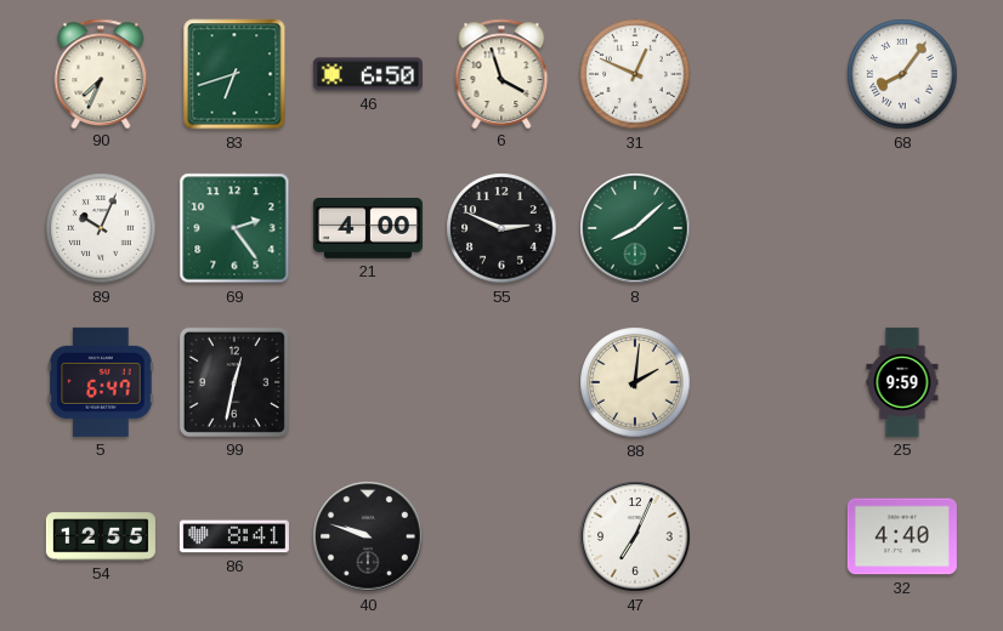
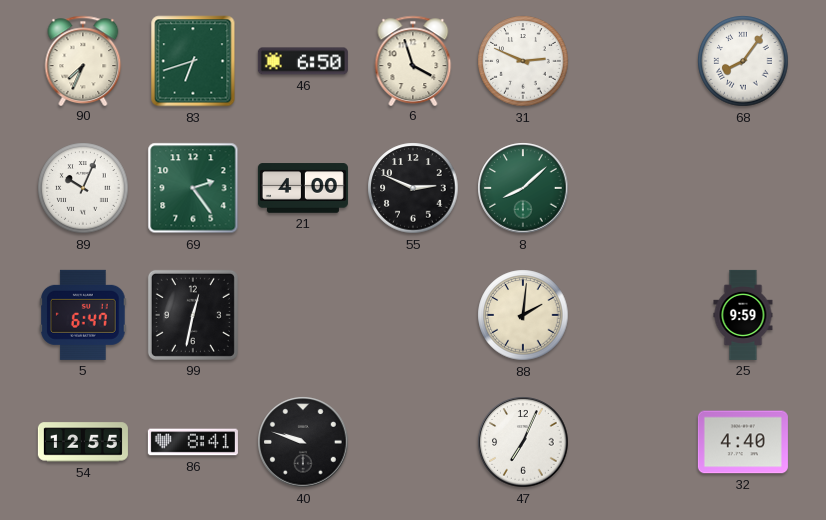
31: 12:49 -> 2:49 (523, 61)
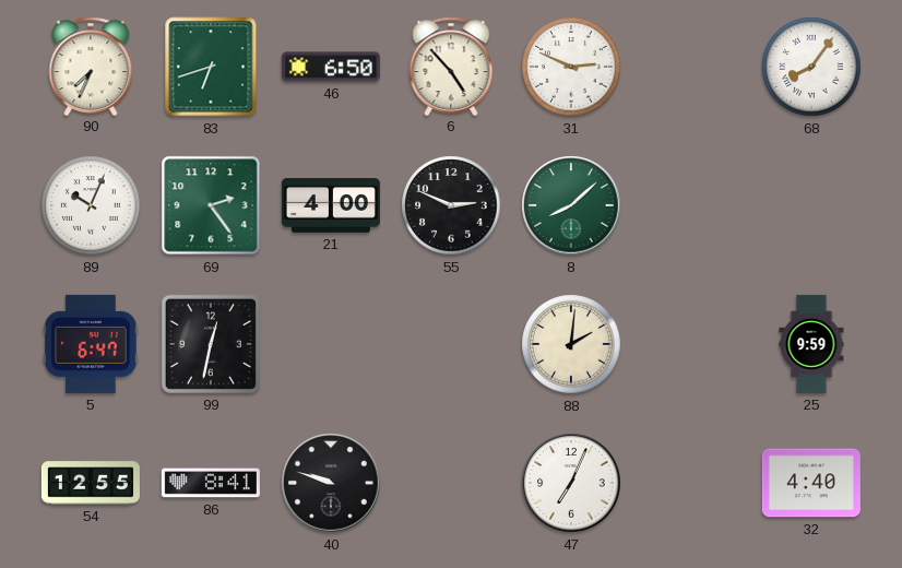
6: 3:57 -> 4:53 (451, 66)
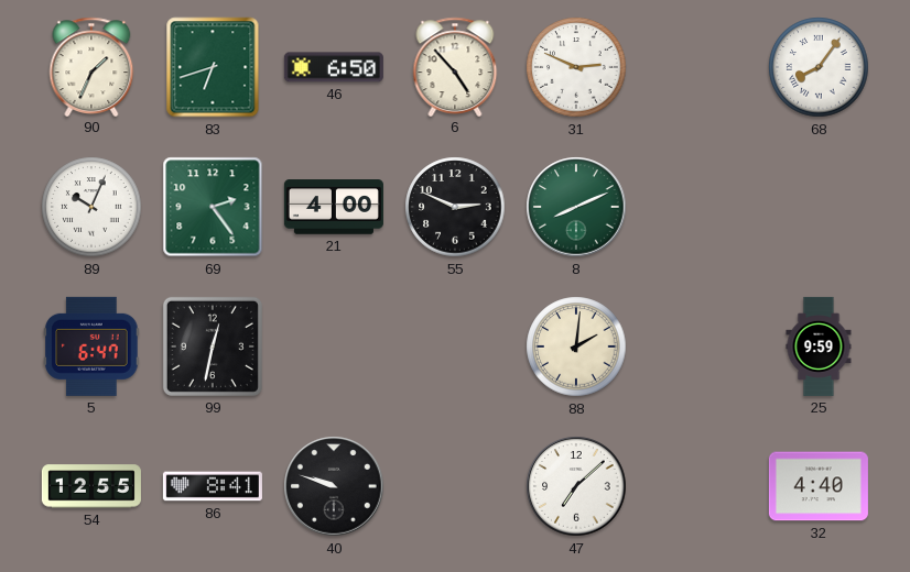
90: 7:34 -> 1:34 (91, 66)
8: 8:08 -> 8:11 (576, 207)
47: 7:04 -> 7:08 (576, 486)
